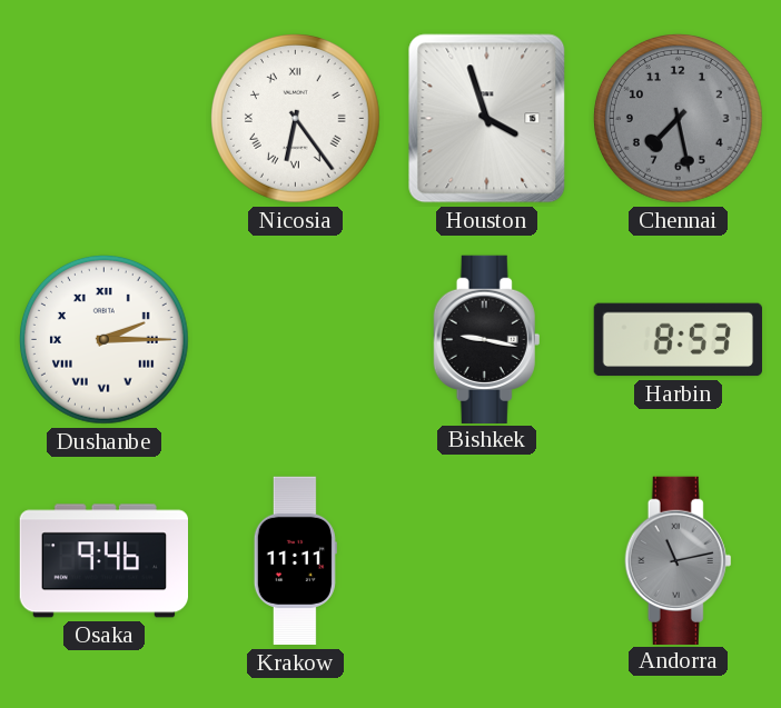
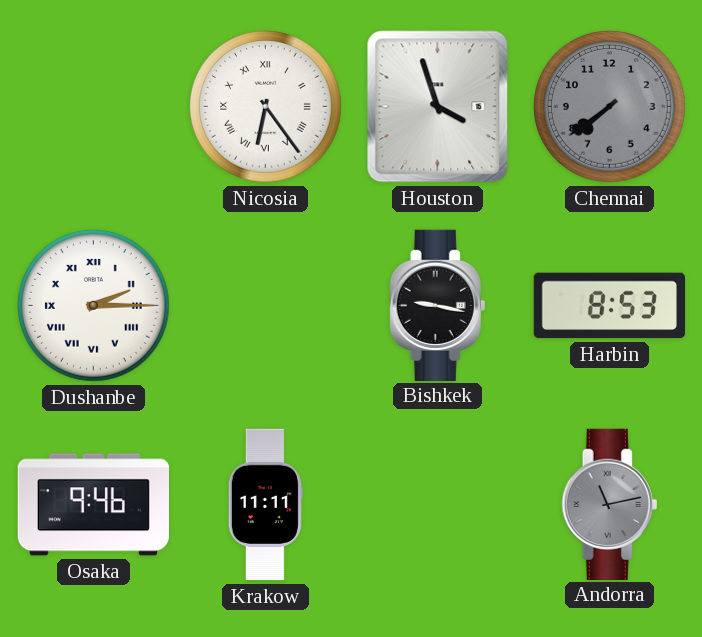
Chennai: 7:28 -> 7:39 (610, 107)
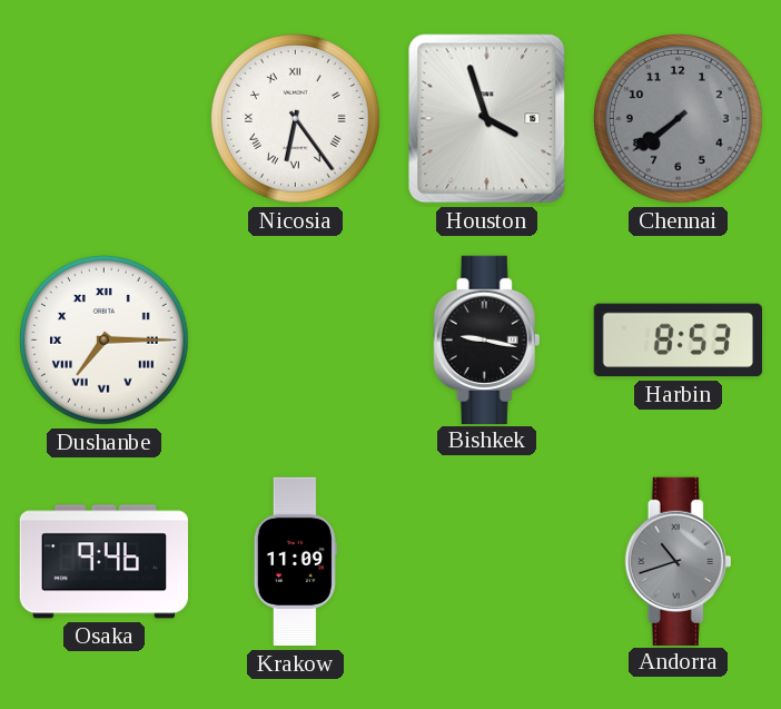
Dushanbe: 2:15 -> 7:15 (105, 341)
Krakow: 11:11 -> 11:09 (295, 562)
Andorra: 11:13 -> 10:42 (679, 561)
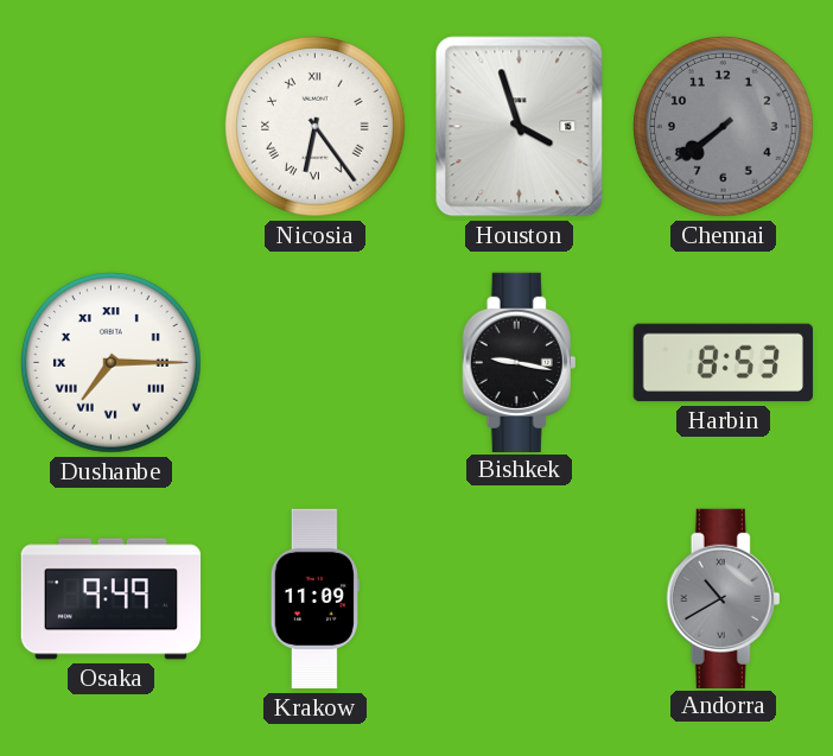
Osaka: 9:46 -> 9:49 (110, 599)
Andorra: 10:42 -> 10:40 (724, 598)
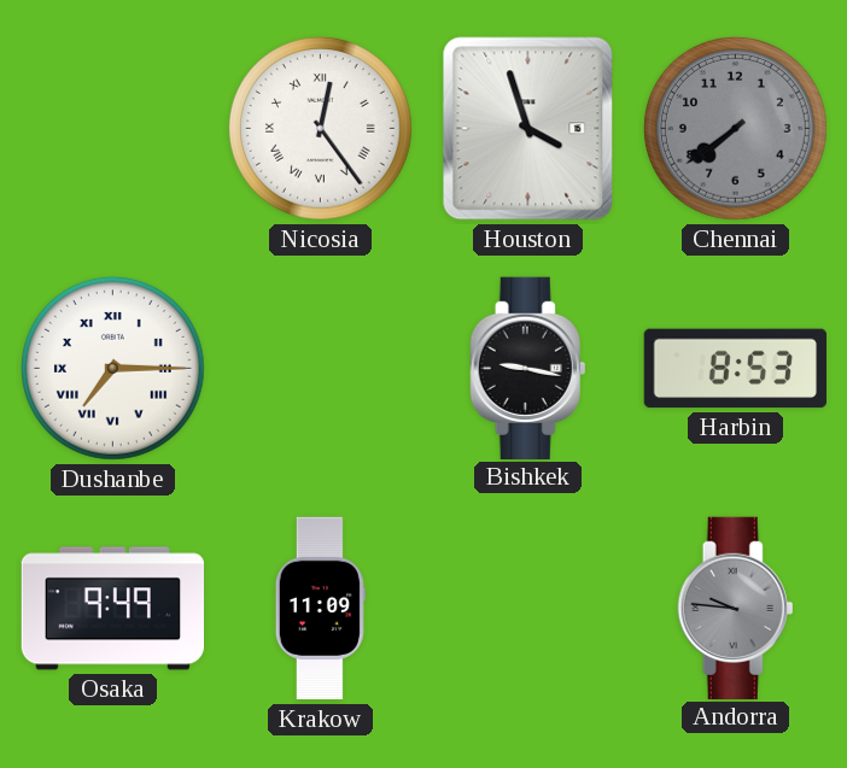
Nicosia: 6:24 -> 12:24 (321, 129)
Andorra: 10:40 -> 9:46 (736, 608)
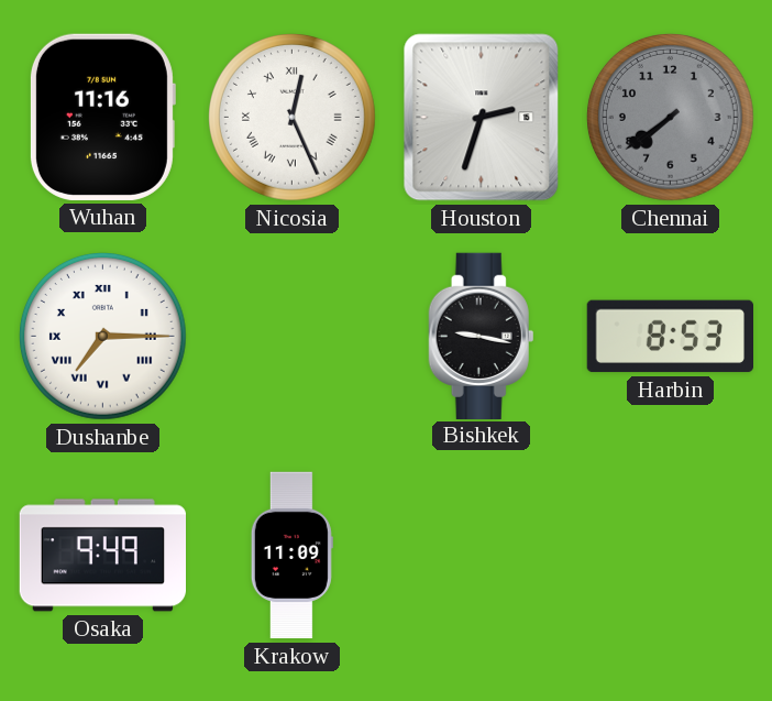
Wuhan: none -> 11:16 (102, 117)
Nicosia: 12:24 -> 12:26 (293, 118)
Houston: 3:57 -> 2:33 (482, 118)
Andorra: 9:46 -> none (736, 608)
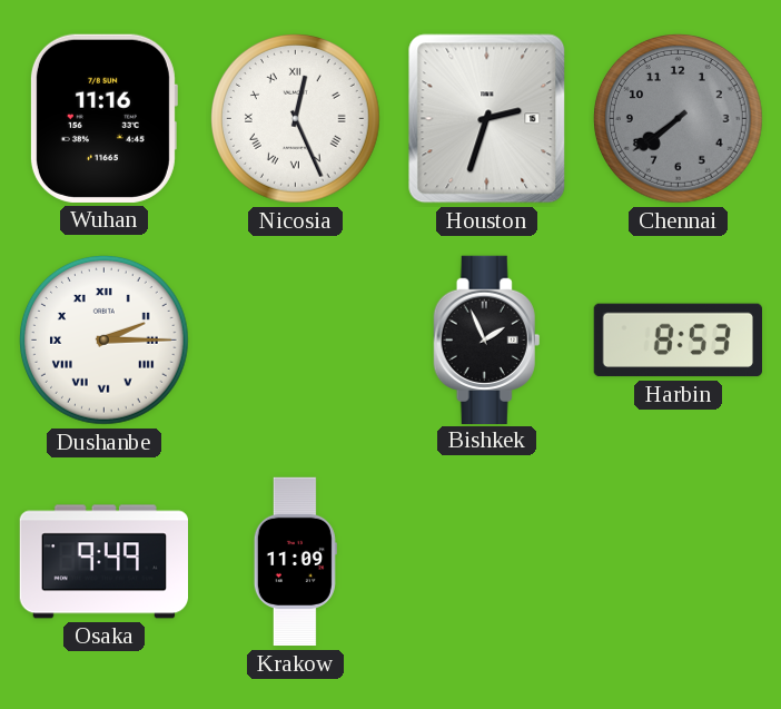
Dushanbe: 7:15 -> 2:15 (105, 341)
Bishkek: 9:17 -> 1:56 (487, 339)
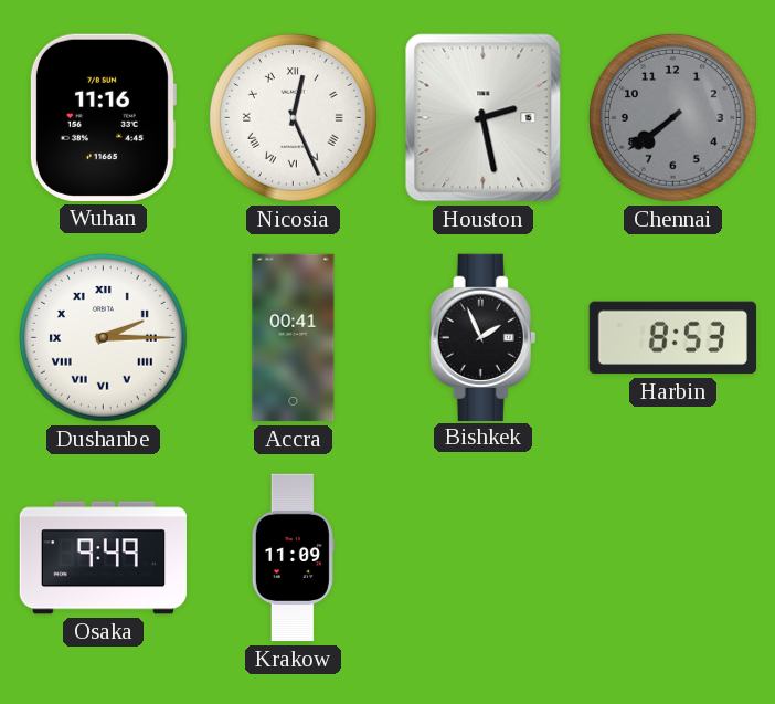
Houston: 2:33 -> 2:28 (484, 118)
Accra: none -> 00:41 (294, 338)
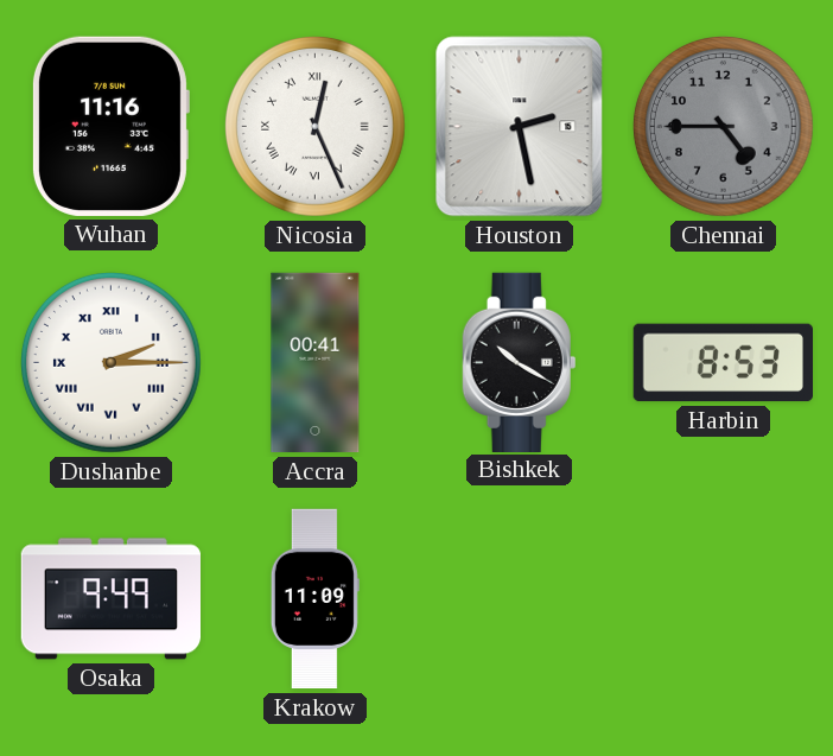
Chennai: 7:39 -> 4:45 (724, 127)
Bishkek: 1:56 -> 10:20 (520, 362)
